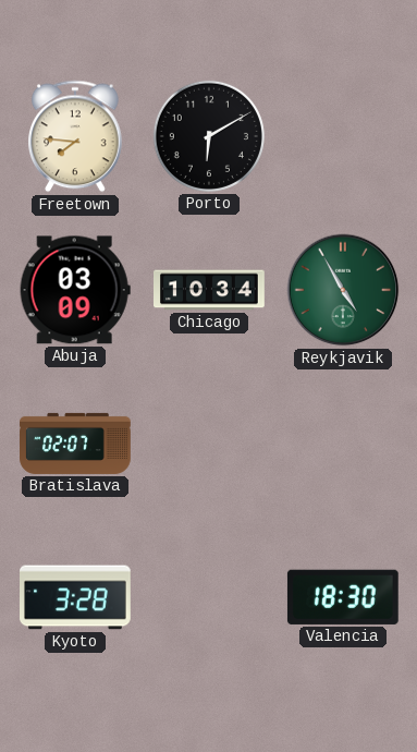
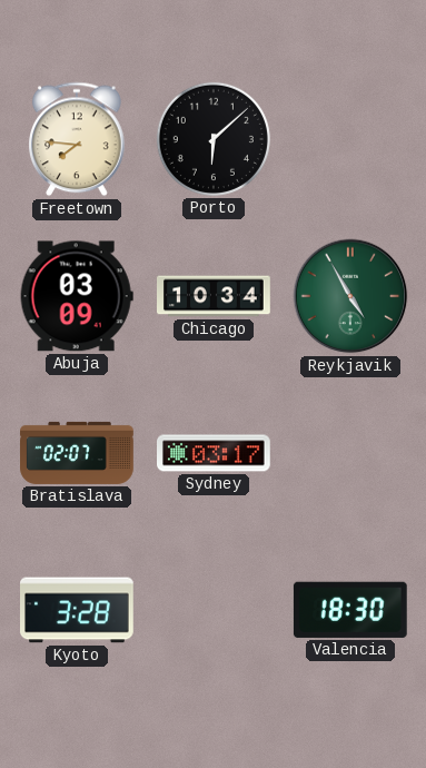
Porto: 6:10 -> 6:08 (214, 139)
Sydney: none -> 03:17 (215, 453)
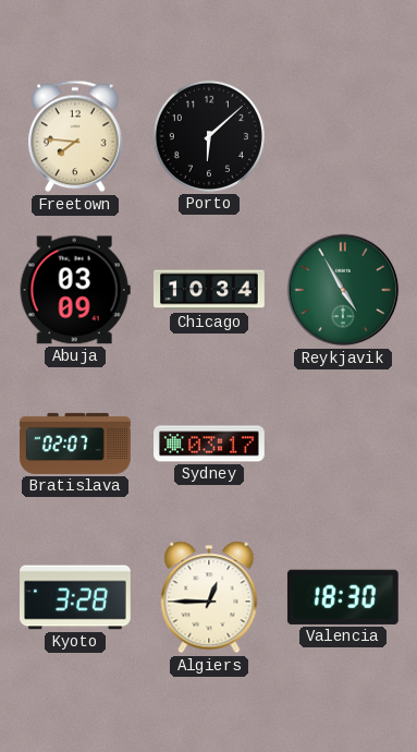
Algiers: none -> 12:45 (209, 597)
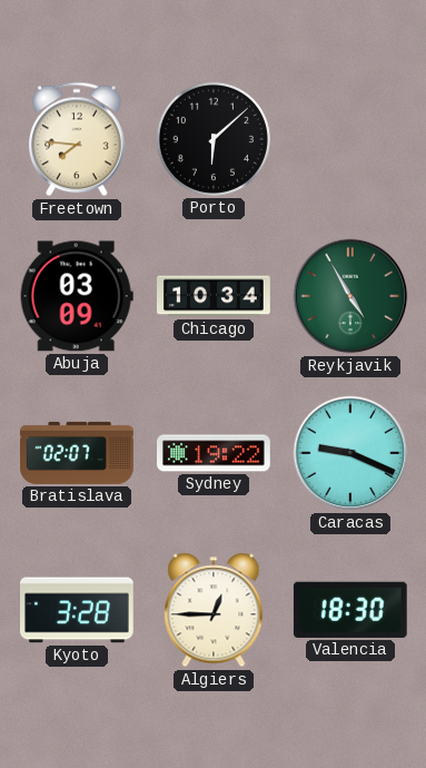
Sydney: 03:17 -> 19:22 (215, 453)
Caracas: none -> 9:19 (350, 453)
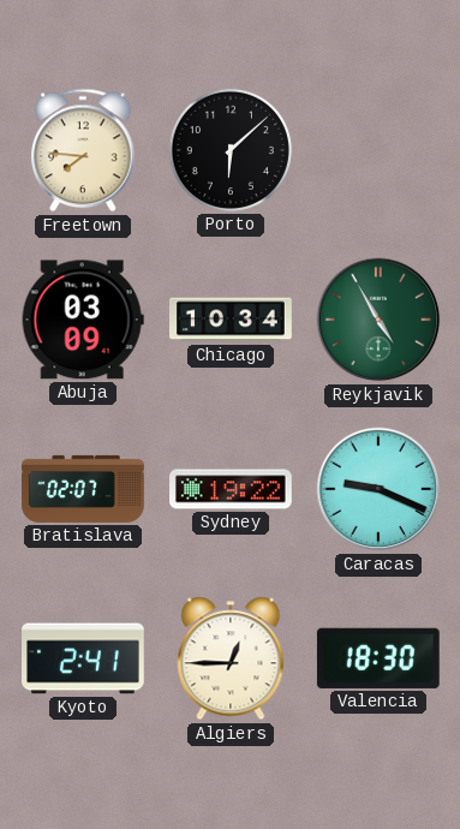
Kyoto: 3:28 -> 2:41 (84, 658)
